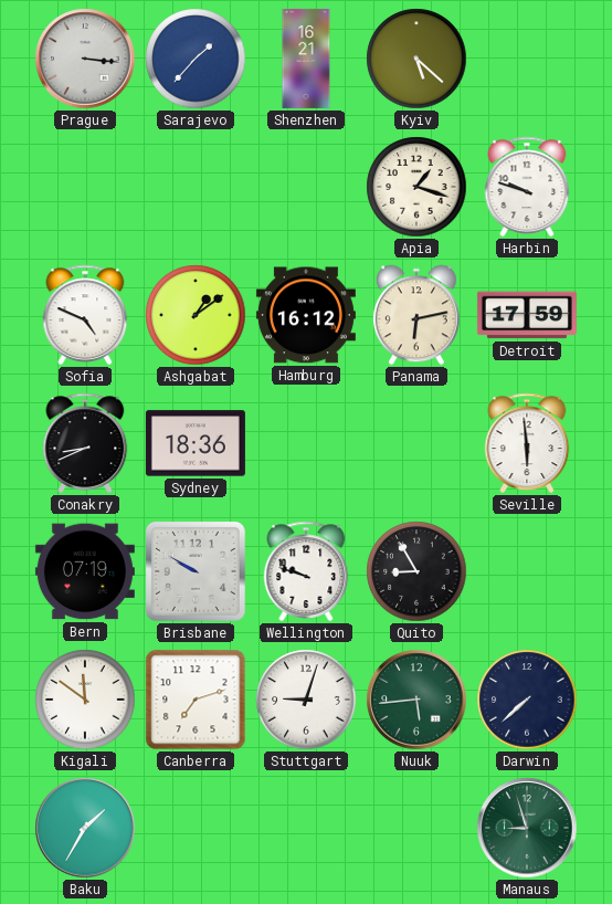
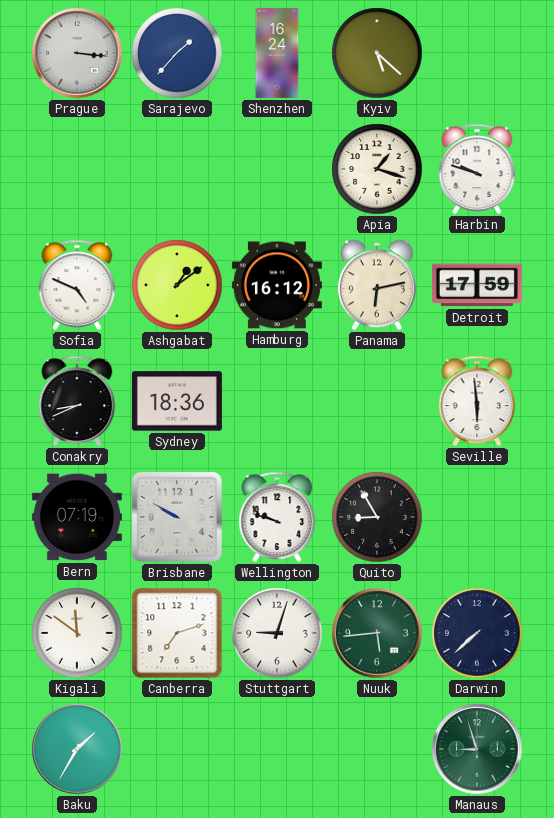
Shenzhen: 16:21 -> 16:24 (277, 53)
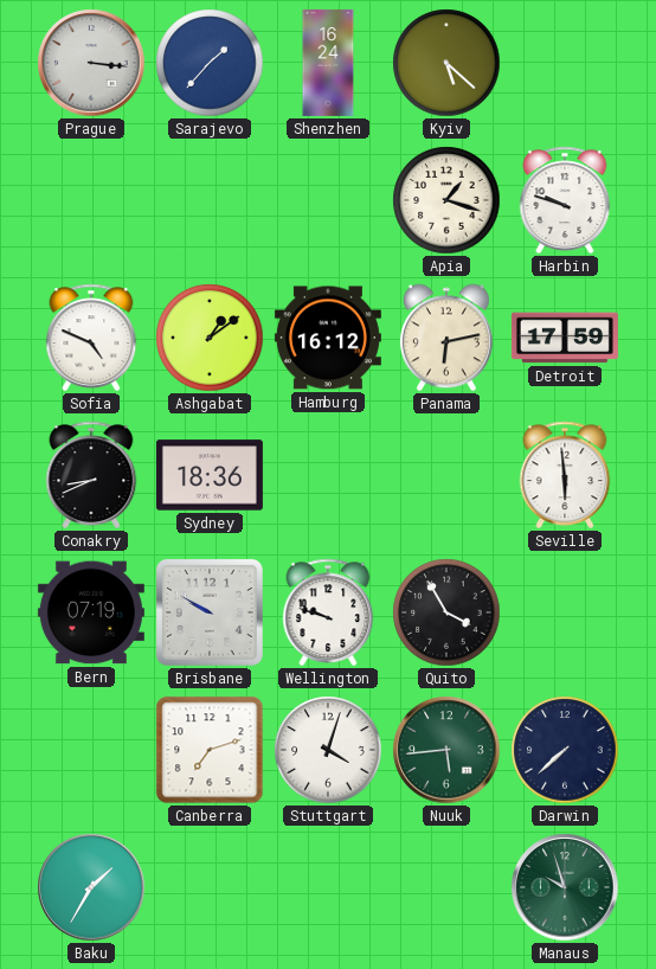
Quito: 8:55 -> 3:55 (446, 612)
Kigali: 11:51 -> none (77, 633)
Stuttgart: 9:03 -> 4:03 (328, 750)
Manaus: 8:57 -> 9:57 (565, 887)
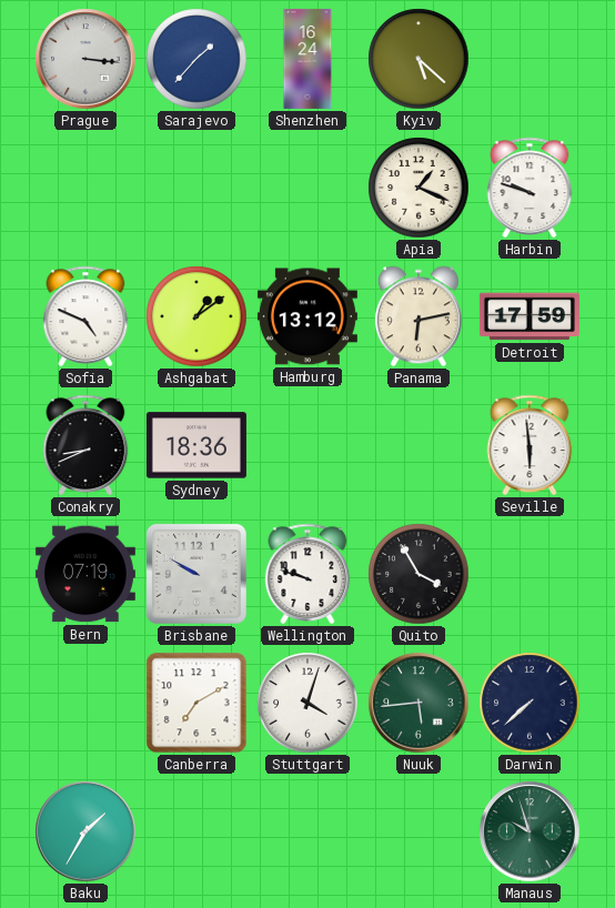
Apia: 1:18 -> 1:19 (419, 188)
Hamburg: 16:12 -> 13:12 (307, 316)
Canberra: 7:12 -> 7:10 (196, 703)
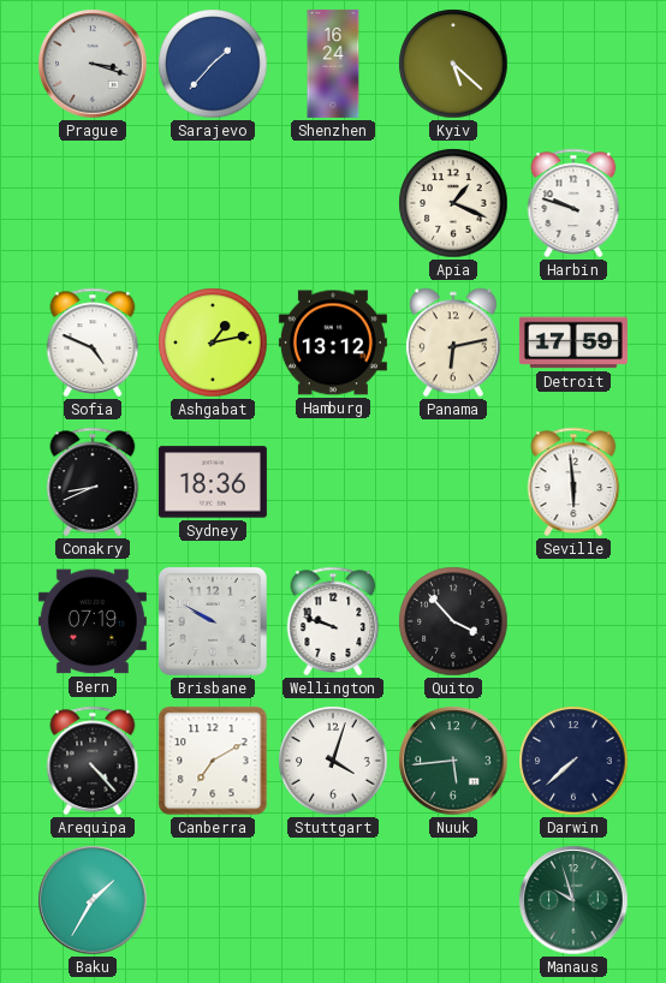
Prague: 3:16 -> 3:18 (93, 64)
Ashgabat: 1:09 -> 1:13 (213, 342)
Quito: 3:55 -> 3:53 (453, 621)
Arequipa: none -> 4:23 (93, 761)
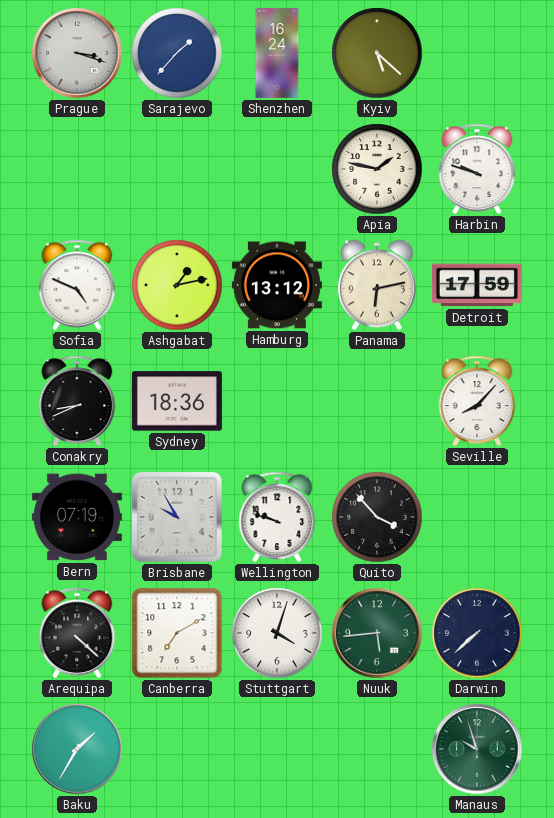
Apia: 1:19 -> 1:47 (377, 169)
Seville: 5:59 -> 8:07 (477, 401)
Brisbane: 9:50 -> 9:55 (177, 517)
Arequipa: 4:23 -> 4:22 (77, 633)
